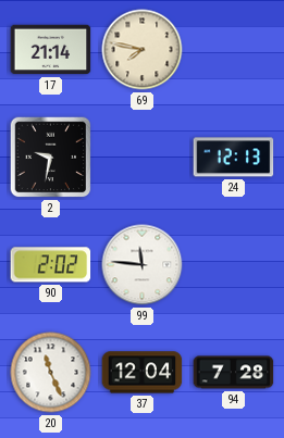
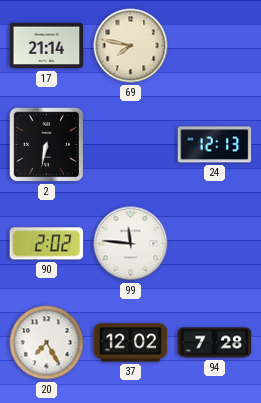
2: 9:32 -> 6:32 (47, 145)
20: 11:26 -> 7:25 (47, 343)
37: 12:04 -> 12:02 (131, 343)
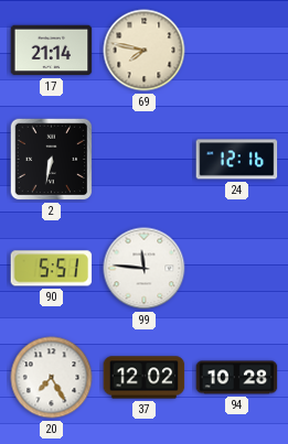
24: 12:13 -> 12:16 (237, 160)
90: 2:02 -> 5:51 (52, 269)
94: 7:28 -> 10:28 (237, 378)
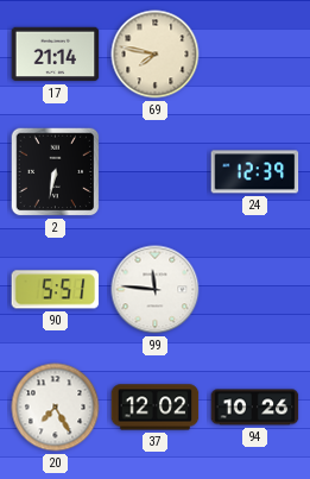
24: 12:16 -> 12:39 (255, 172)
94: 10:28 -> 10:26 (255, 408)
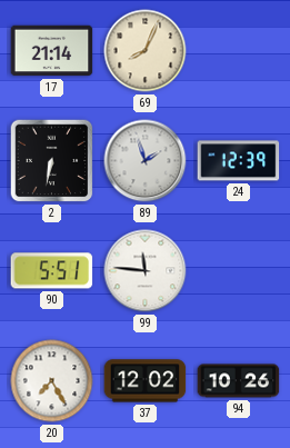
69: 7:47 -> 8:04 (146, 51)
89: none -> 1:57 (146, 161)
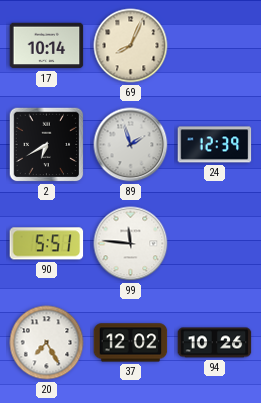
17: 21:14 -> 10:14 (47, 46)
2: 6:32 -> 6:40 (47, 145)
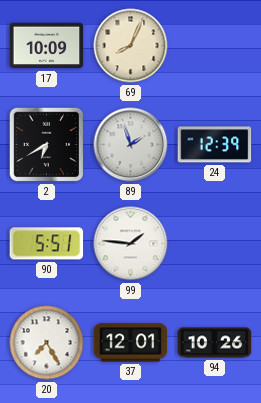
17: 10:14 -> 10:09 (47, 46)
99: 11:46 -> 1:46 (131, 244)
37: 12:02 -> 12:01 (131, 343)
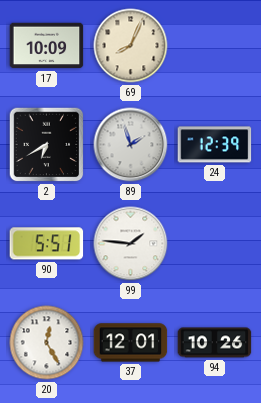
20: 7:25 -> 12:25 (47, 343)
